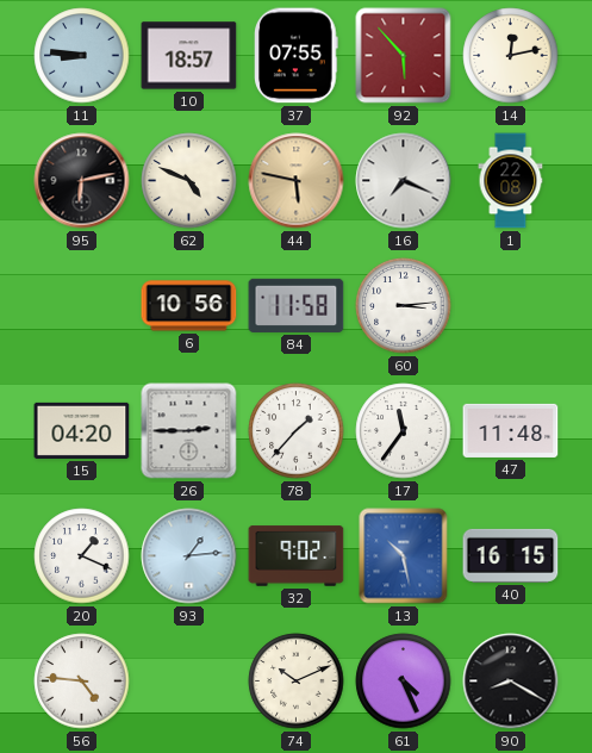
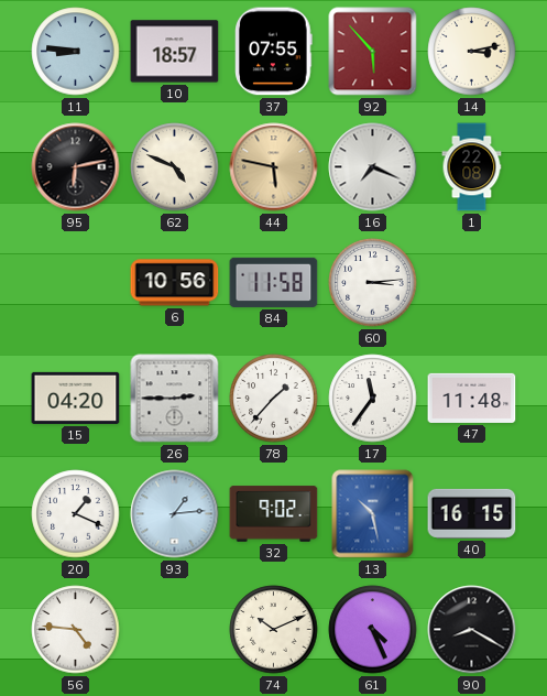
14: 12:13 -> 3:13 (472, 52)
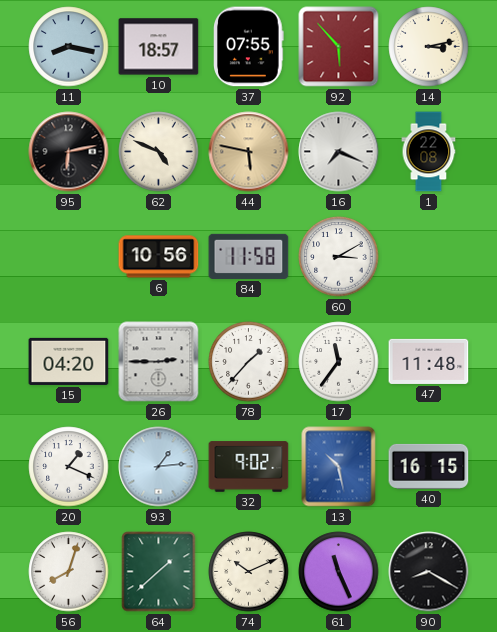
11: 8:46 -> 8:17 (69, 47)
60: 3:14 -> 3:10 (339, 257)
56: 4:46 -> 8:03 (69, 572)
64: none -> 1:38 (159, 572)
61: 4:26 -> 11:26 (339, 572)
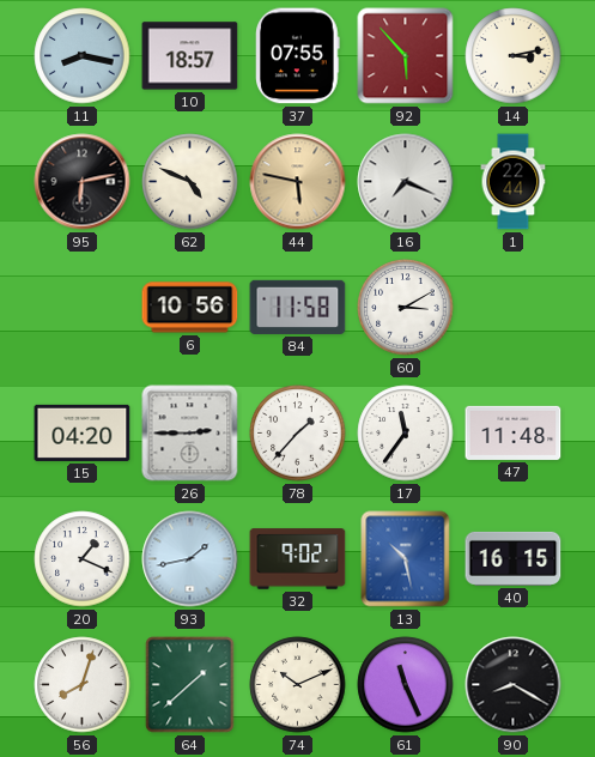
1: 22:08 -> 22:44 (514, 182)
93: 1:14 -> 1:43 (190, 559)
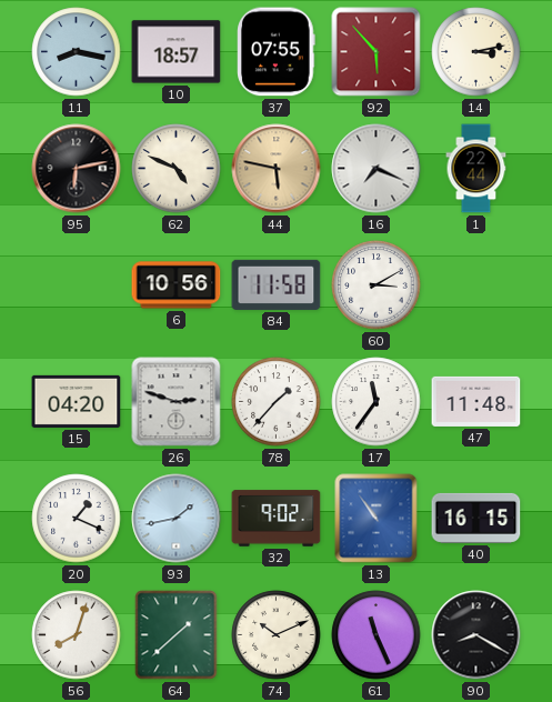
26: 2:45 -> 2:48 (177, 402)
13: 10:28 -> 10:54 (377, 519)
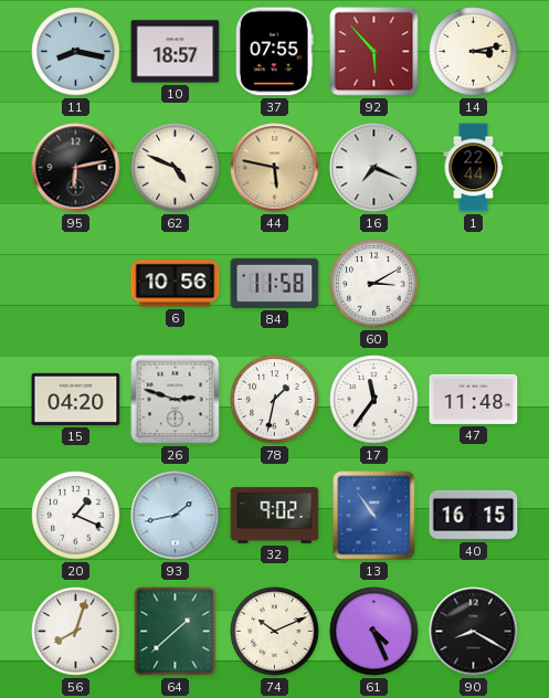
78: 1:37 -> 1:32 (275, 400)
61: 11:26 -> 4:26 (374, 632)
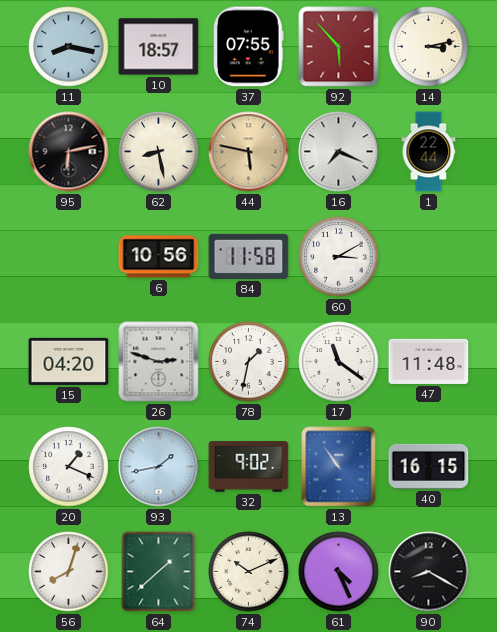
62: 4:49 -> 8:28 (159, 152)
17: 11:36 -> 11:21 (339, 362)
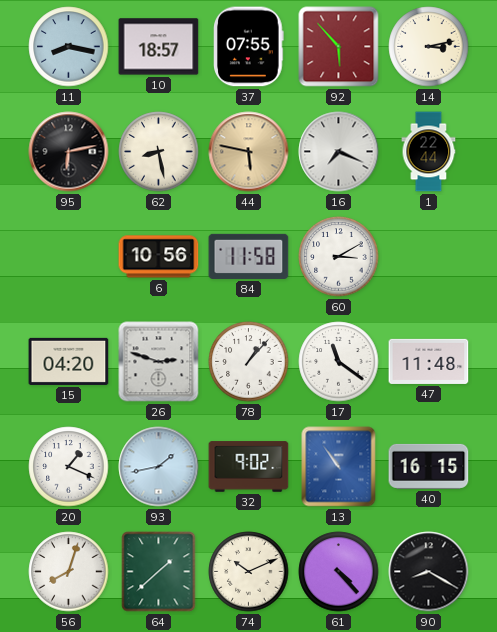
78: 1:32 -> 1:07 (249, 362)
61: 4:26 -> 4:23 (339, 572)
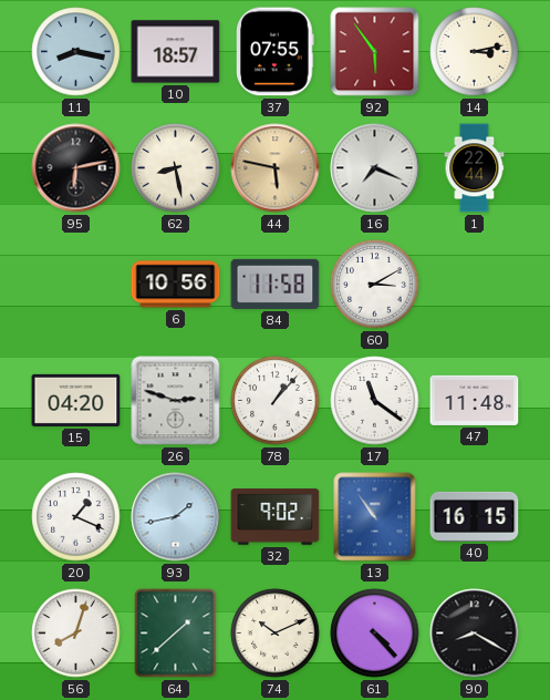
92: 5:53 -> 5:54 (375, 52)
